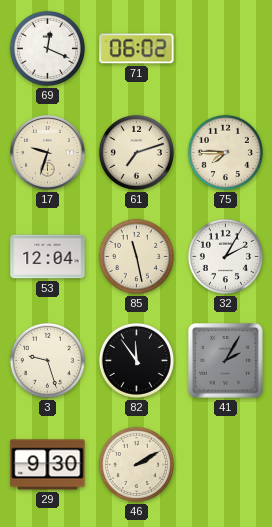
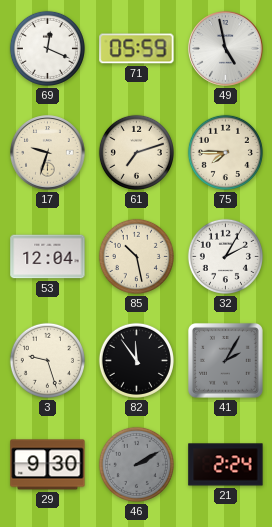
71: 06:02 -> 05:59 (137, 49)
49: none -> 4:58 (226, 49)
85: 11:28 -> 10:28 (136, 256)
46 dial: cream -> grey (136, 464)
21: none -> 2:24 (226, 465)
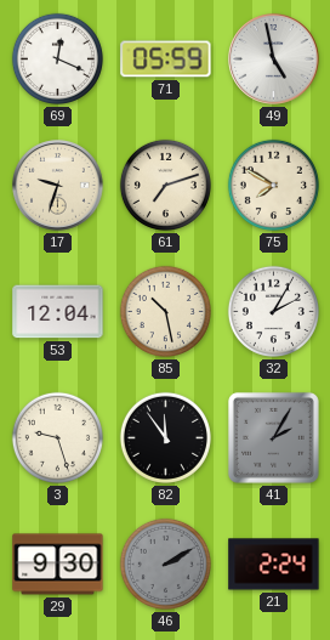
75: 7:45 -> 7:50 (273, 185)
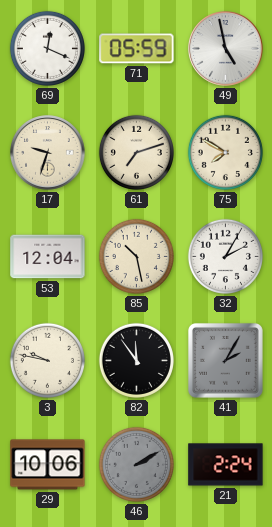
3: 9:27 -> 9:47 (47, 360)
29: 9:30 -> 10:06 (48, 465)
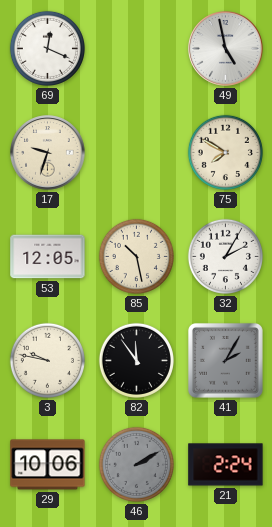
71: 05:59 -> none (137, 49)
61: 7:12 -> none (136, 152)
53: 12:04 -> 12:05 (48, 257)
